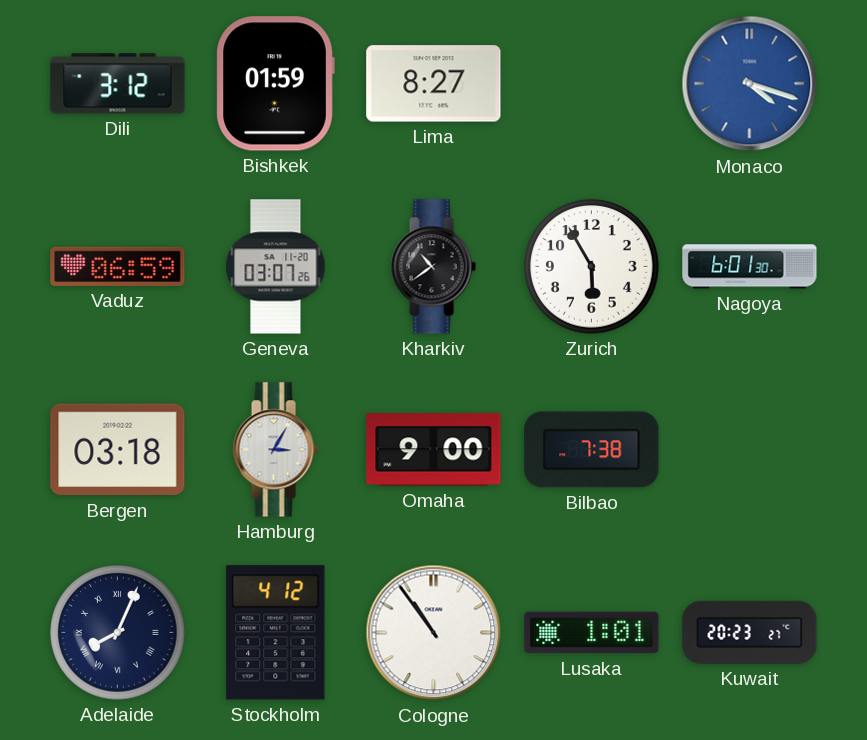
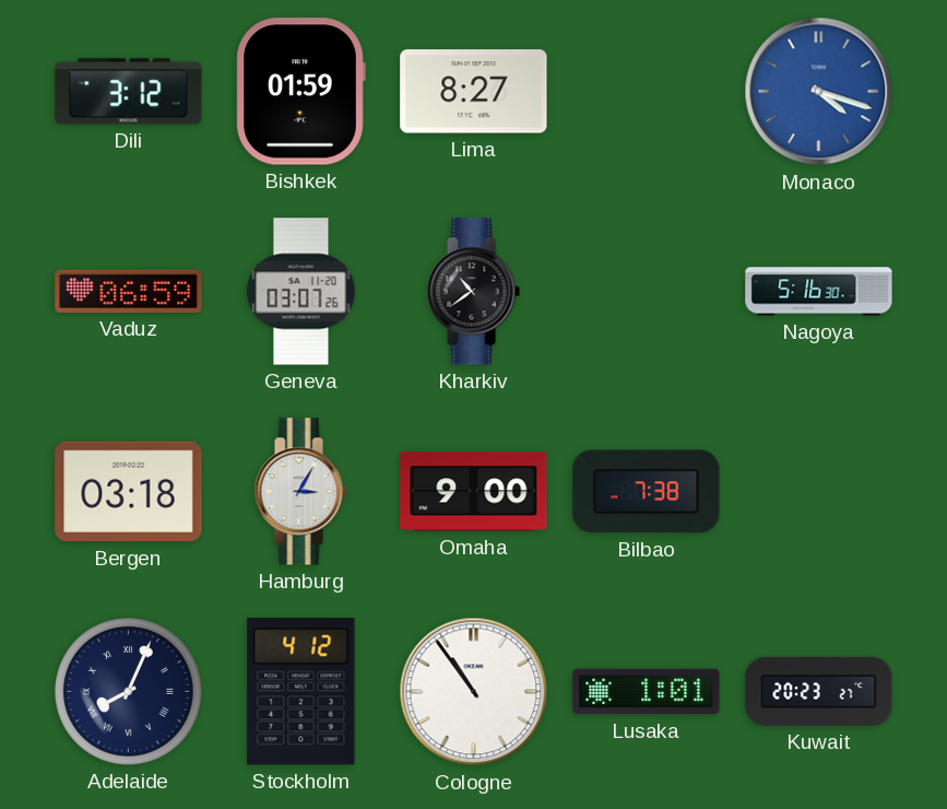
Zurich: 5:55 -> none (592, 267)
Nagoya: 6:01 -> 5:16 (819, 292)
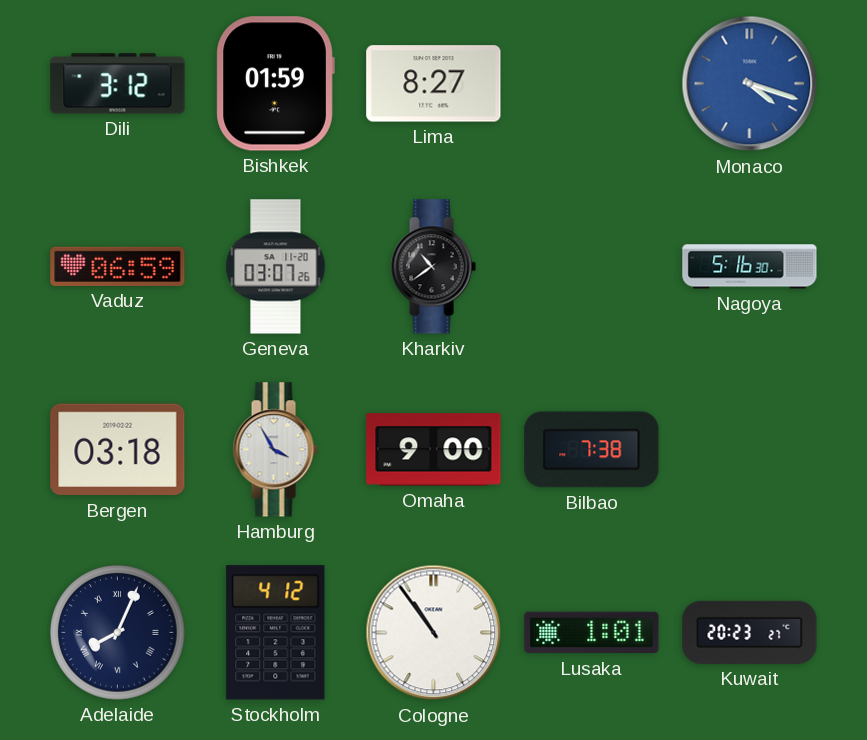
Hamburg: 3:05 -> 3:55 (275, 450)
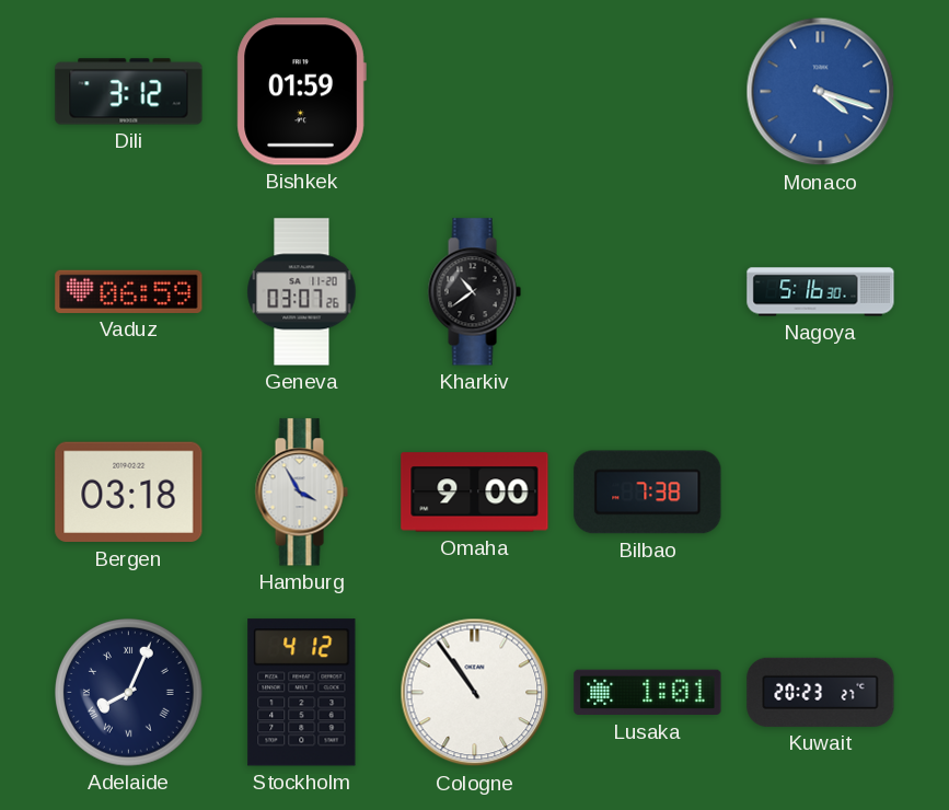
Lima: 8:27 -> none (434, 84)
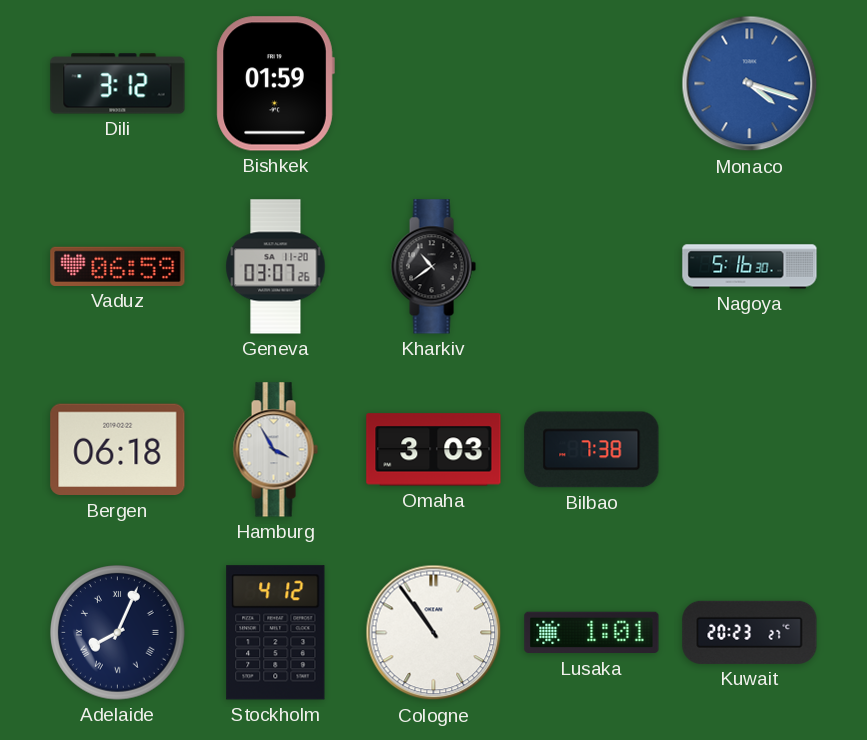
Bergen: 03:18 -> 06:18 (118, 450)
Omaha: 9:00 -> 3:03 (434, 450)
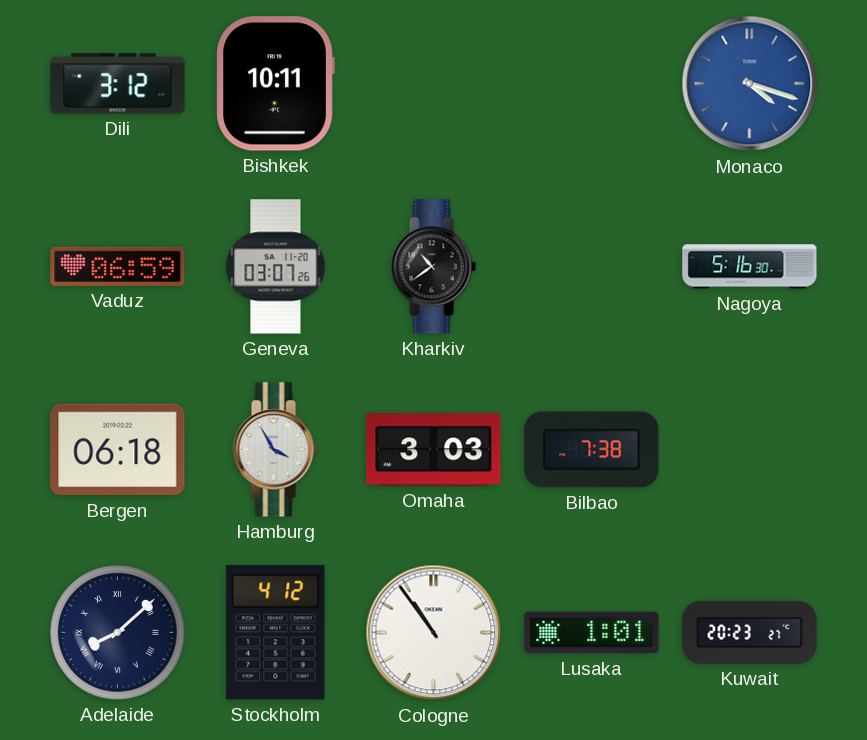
Bishkek: 01:59 -> 10:11 (275, 84)
Adelaide: 8:04 -> 8:08 (118, 633)
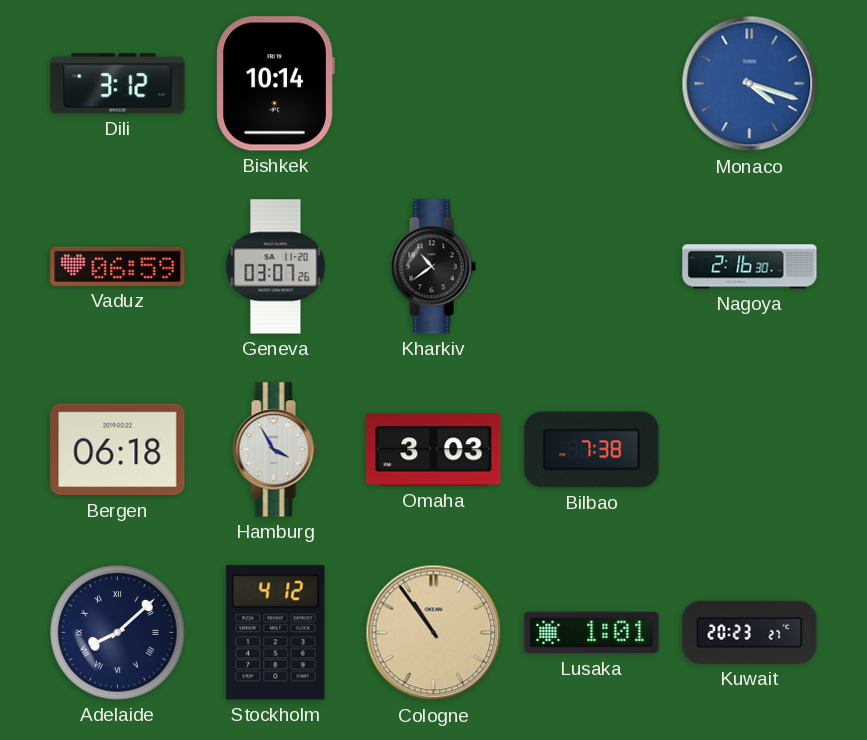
Bishkek: 10:11 -> 10:14 (275, 84)
Nagoya: 5:16 -> 2:16 (750, 267)
Cologne dial: white -> champagne (434, 633)
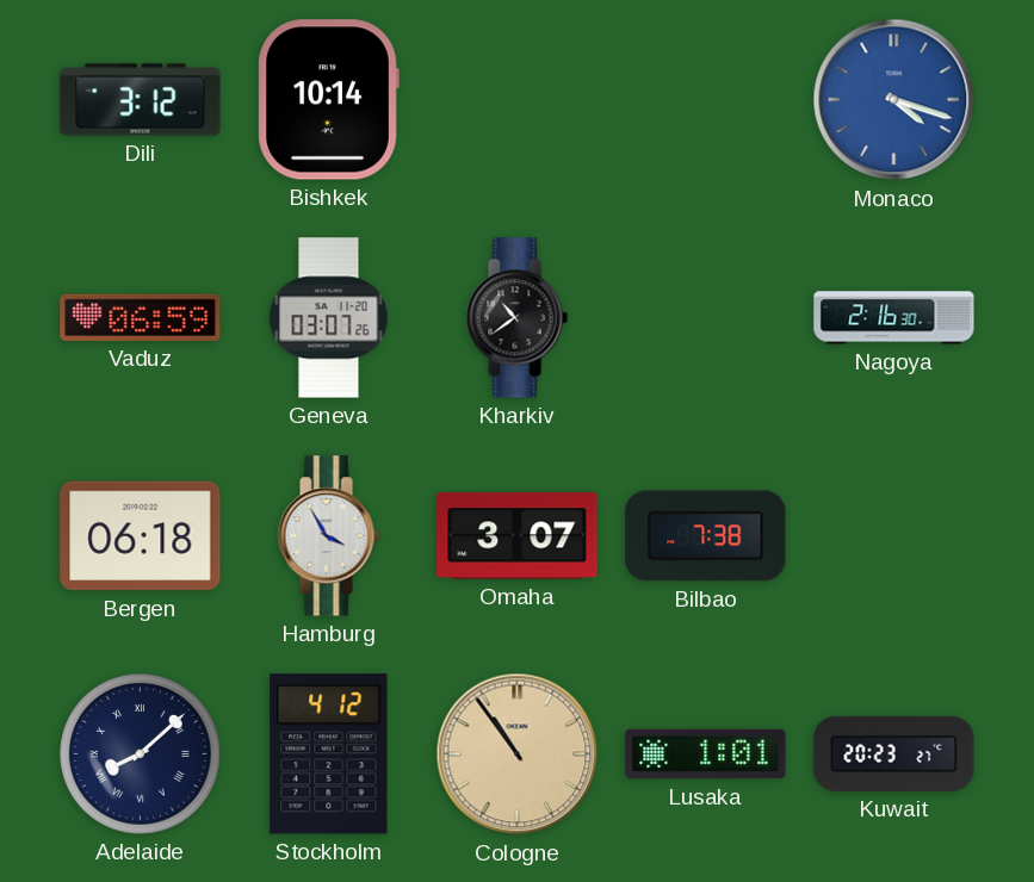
Omaha: 3:03 -> 3:07 (518, 536)
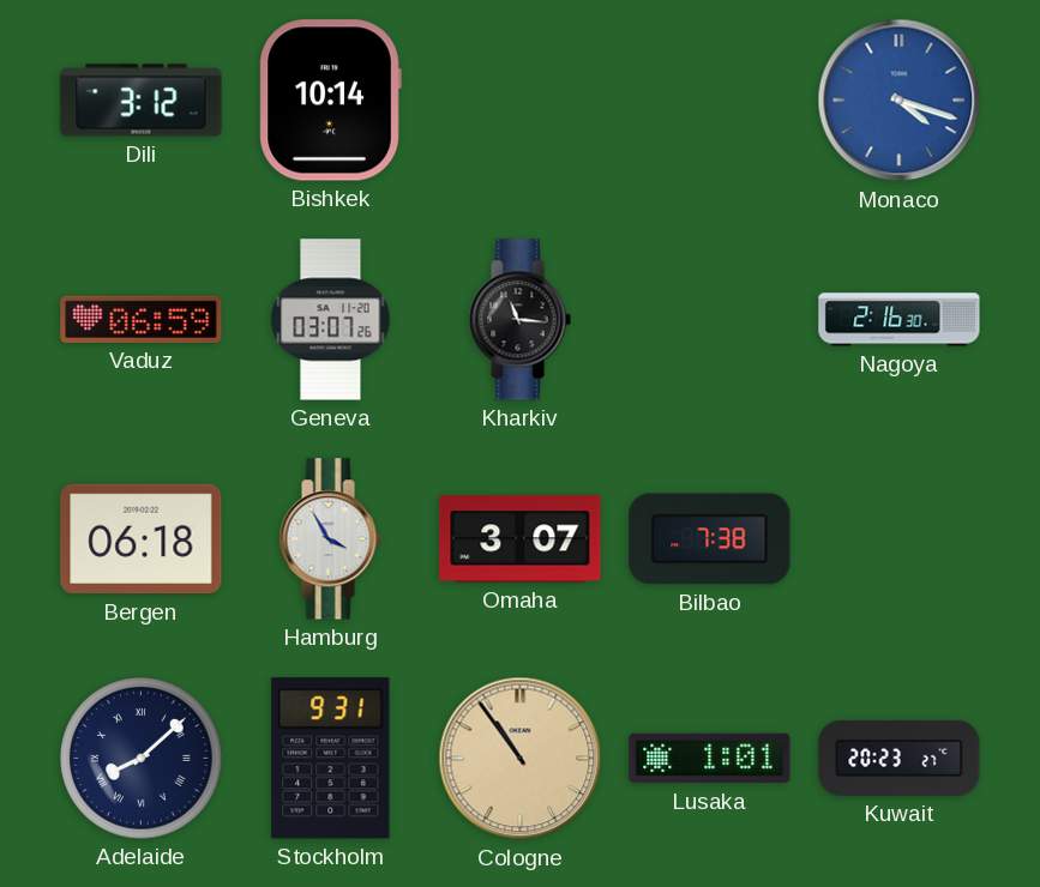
Kharkiv: 10:39 -> 11:16 (519, 320)
Stockholm: 4:12 -> 9:31 (331, 759)
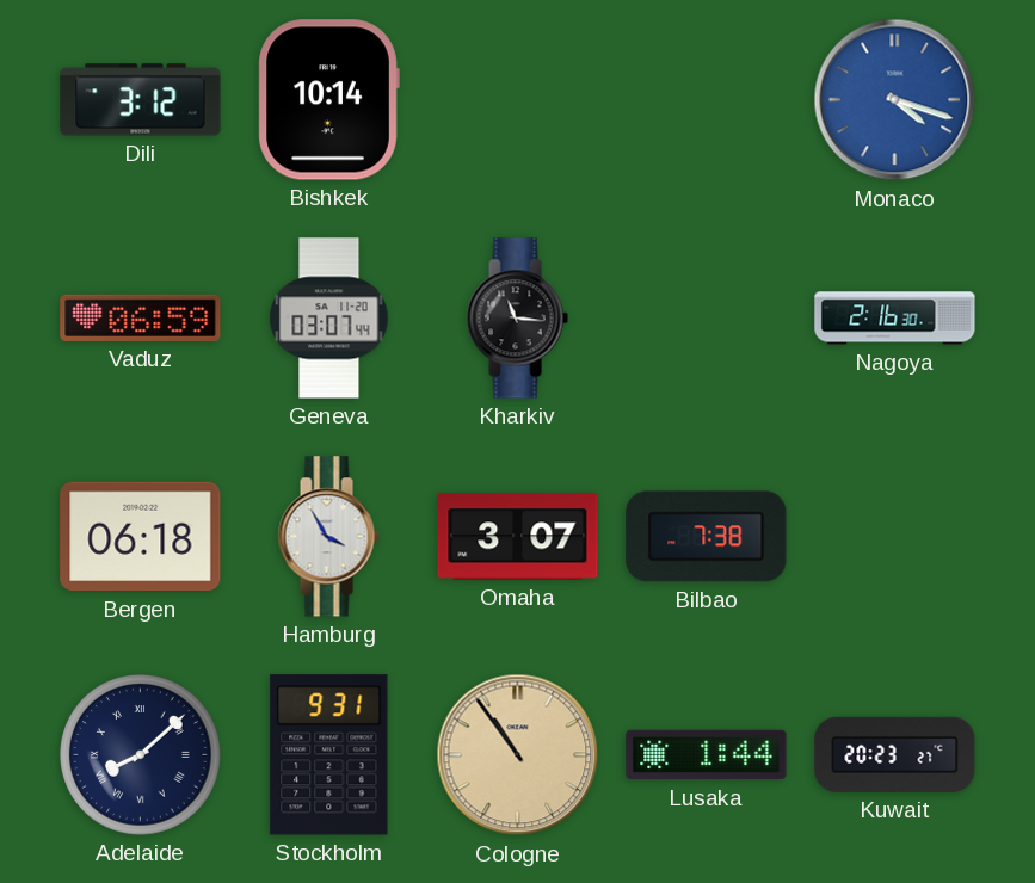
Geneva: 03:07:26 -> 03:07:44 (329, 319)
Lusaka: 1:01 -> 1:44 (707, 755)
